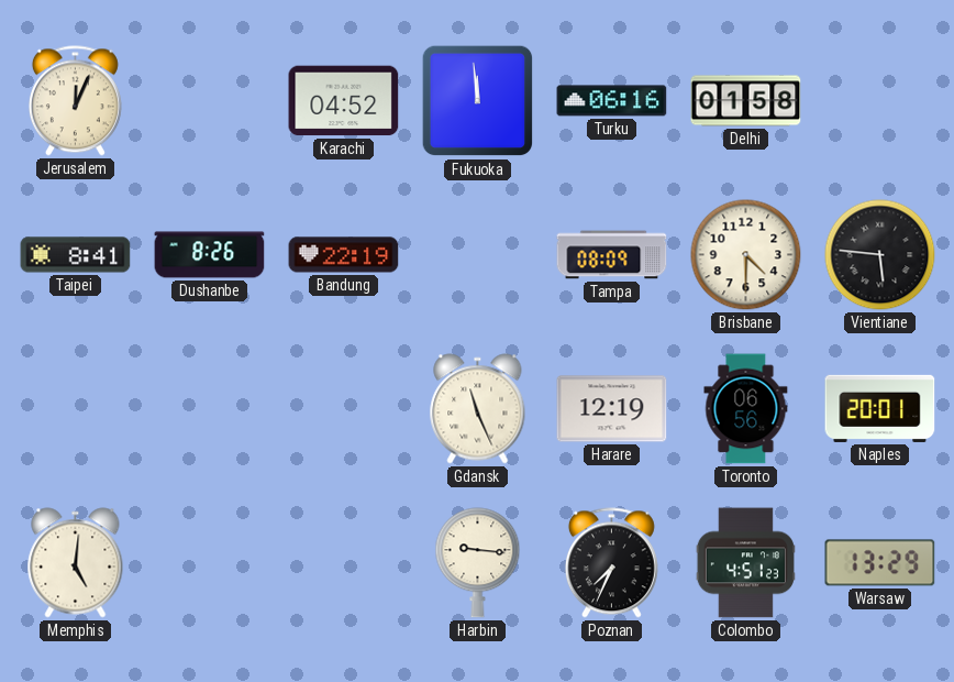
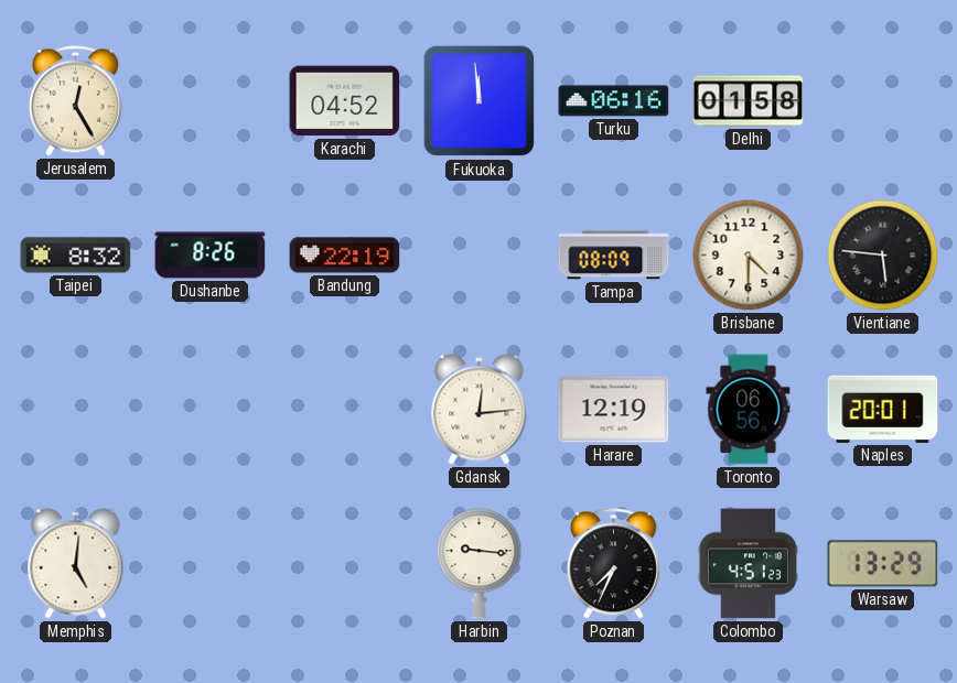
Jerusalem: 12:04 -> 12:25 (75, 101)
Taipei: 8:41 -> 8:32 (76, 256)
Gdansk: 11:26 -> 12:14 (480, 410)
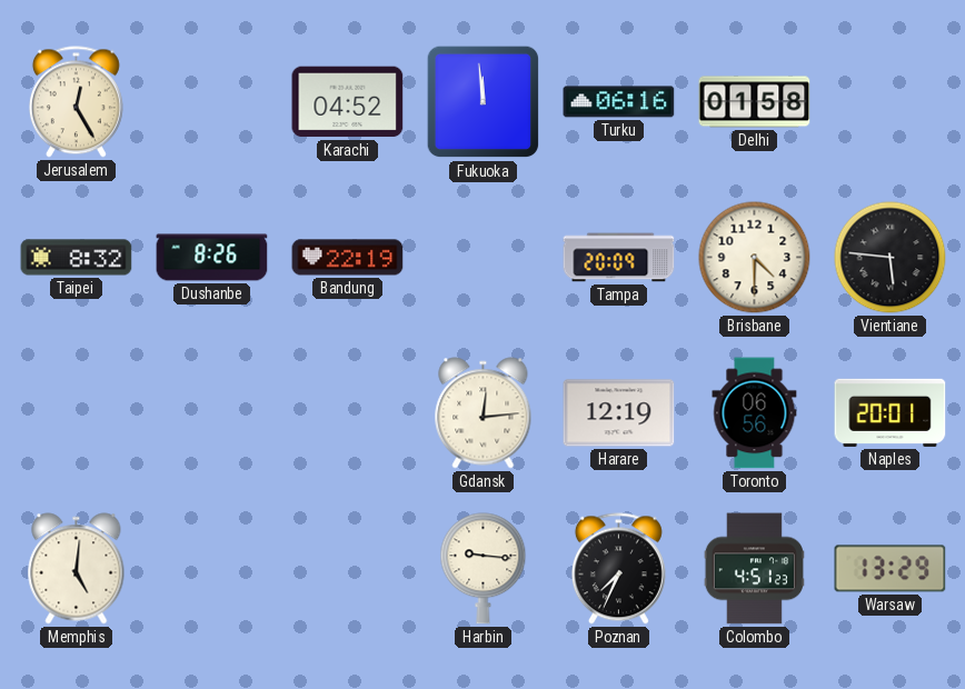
Tampa: 08:09 -> 20:09 (619, 258)
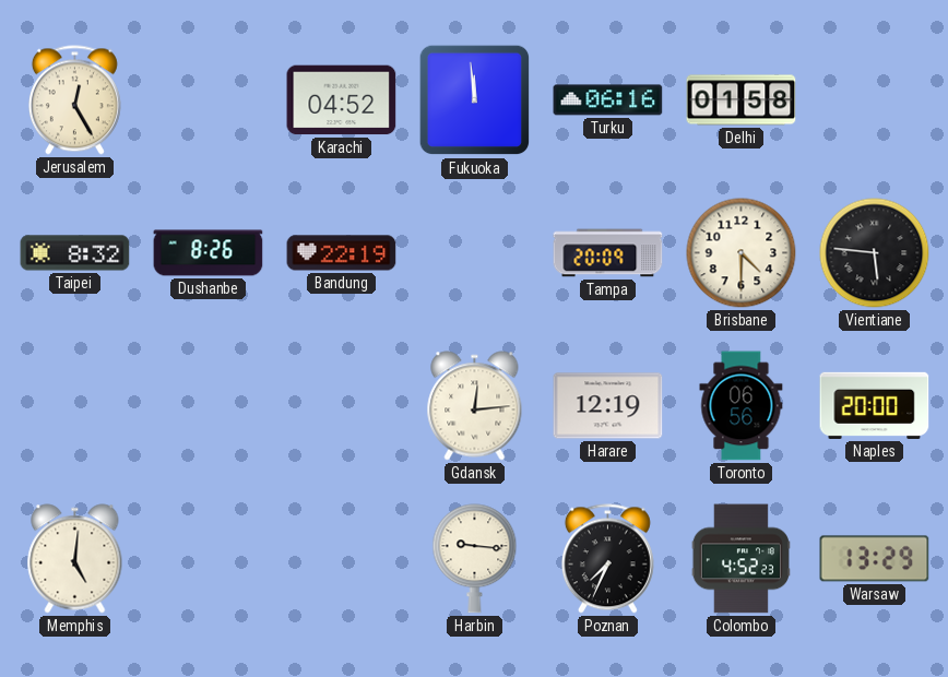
Naples: 20:01 -> 20:00 (875, 405)
Colombo: 4:51 -> 4:52 (740, 559)
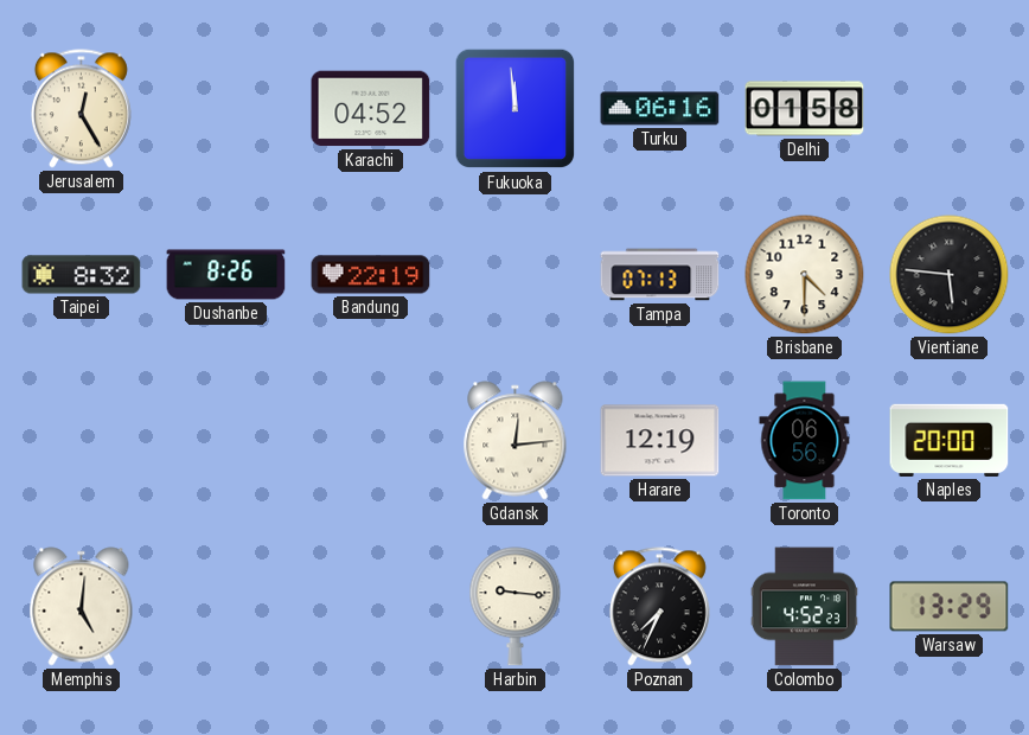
Tampa: 20:09 -> 07:13 (660, 275)
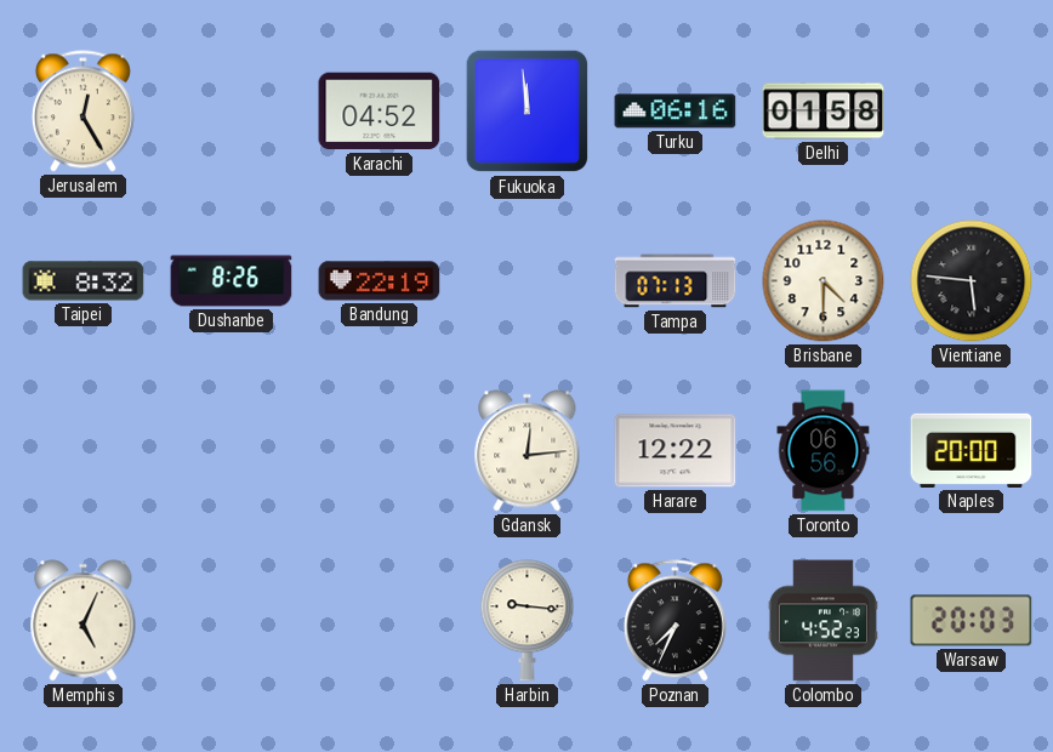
Harare: 12:19 -> 12:22 (676, 451)
Memphis: 5:01 -> 5:04 (84, 621)
Warsaw: 13:29 -> 20:03 (972, 621)
